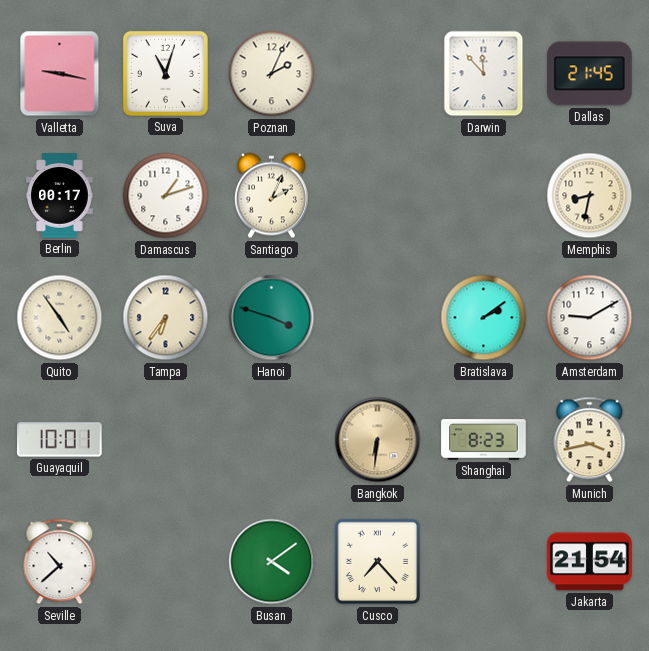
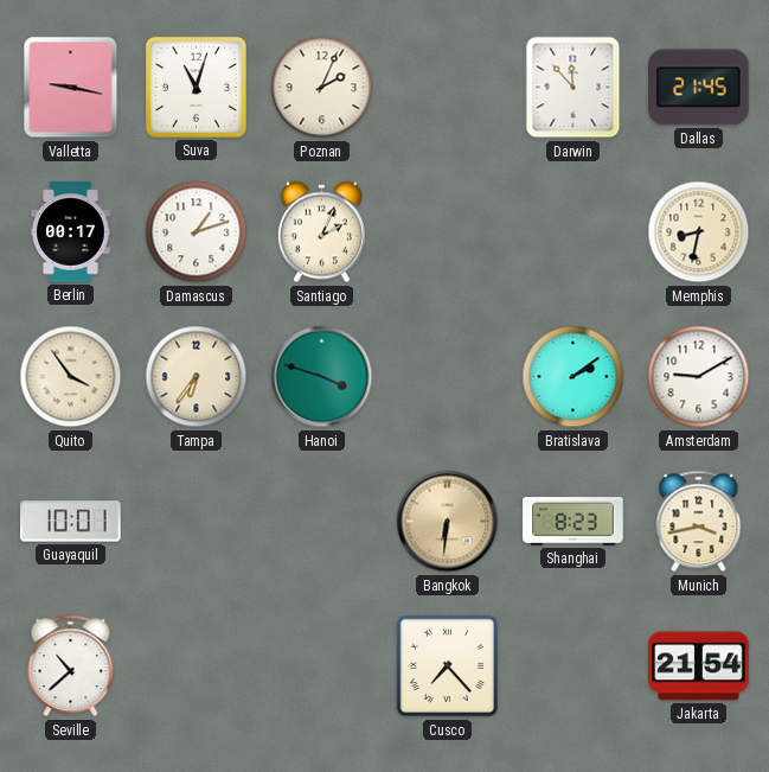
Quito: 4:54 -> 3:54 (71, 377)
Busan: 4:09 -> none (272, 562)
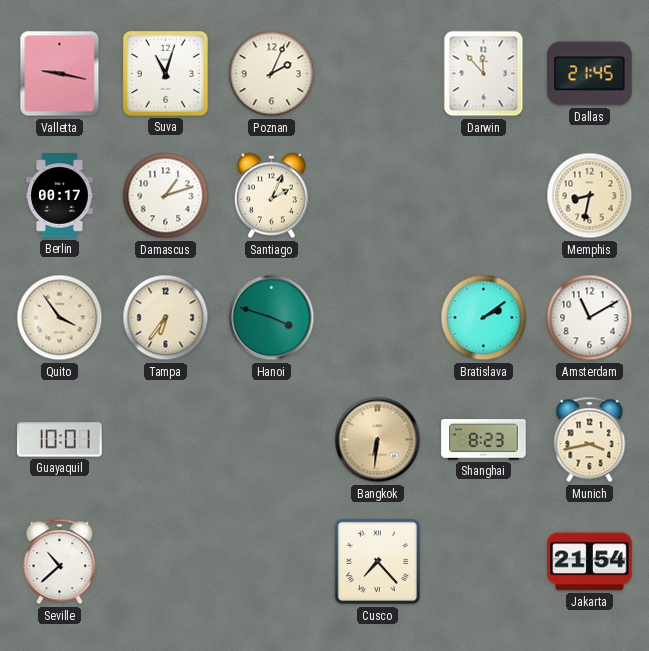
Amsterdam: 9:10 -> 11:10 (590, 318)
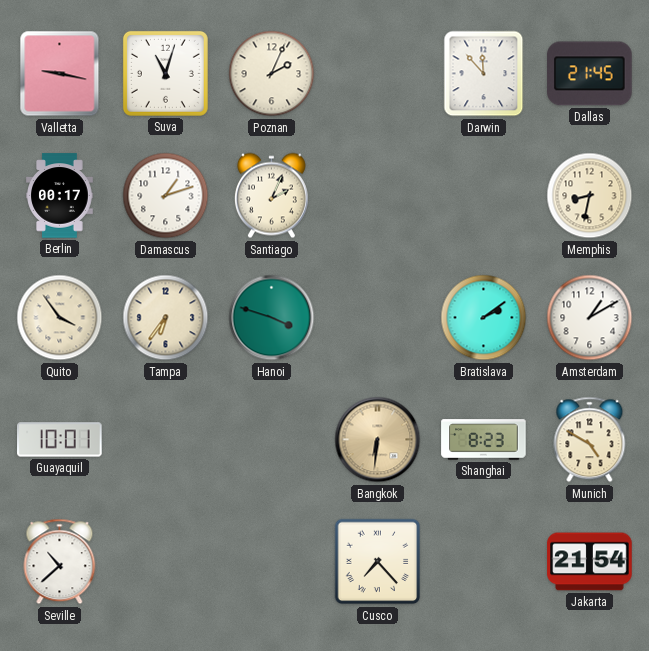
Amsterdam: 11:10 -> 1:10 (590, 318)
Munich: 3:43 -> 4:50 (590, 440)
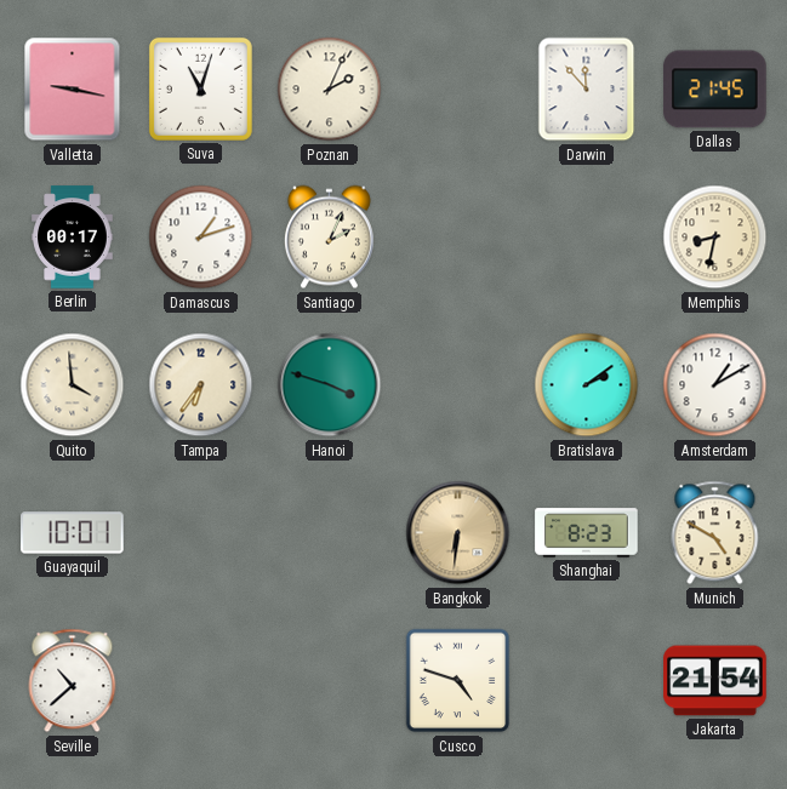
Quito: 3:54 -> 3:59 (73, 385)
Cusco: 7:23 -> 4:48 (458, 681)
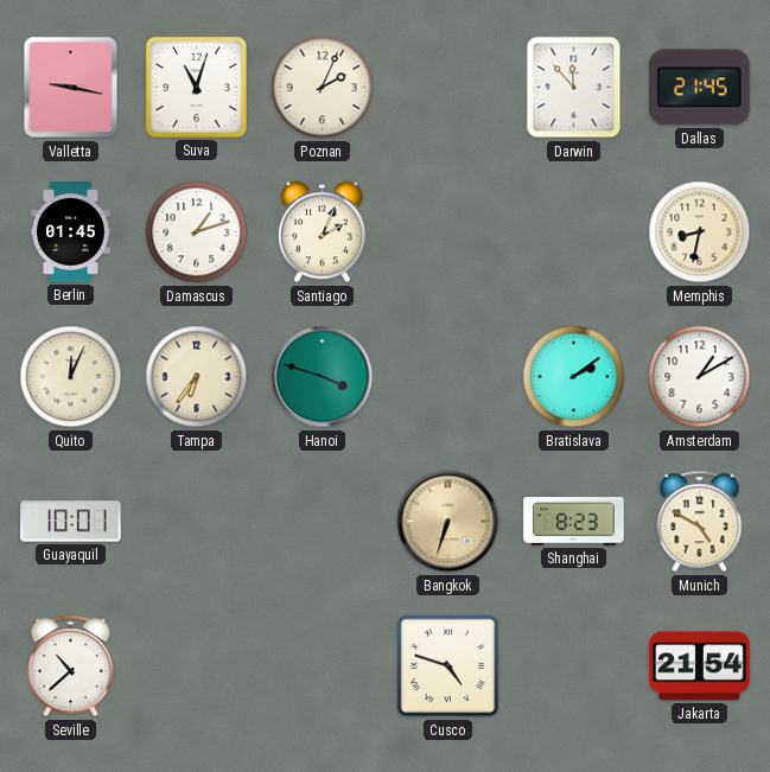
Berlin: 00:17 -> 01:45 (71, 232)
Quito: 3:59 -> 12:04 (71, 377)
Bangkok: 6:31 -> 6:33 (448, 522)
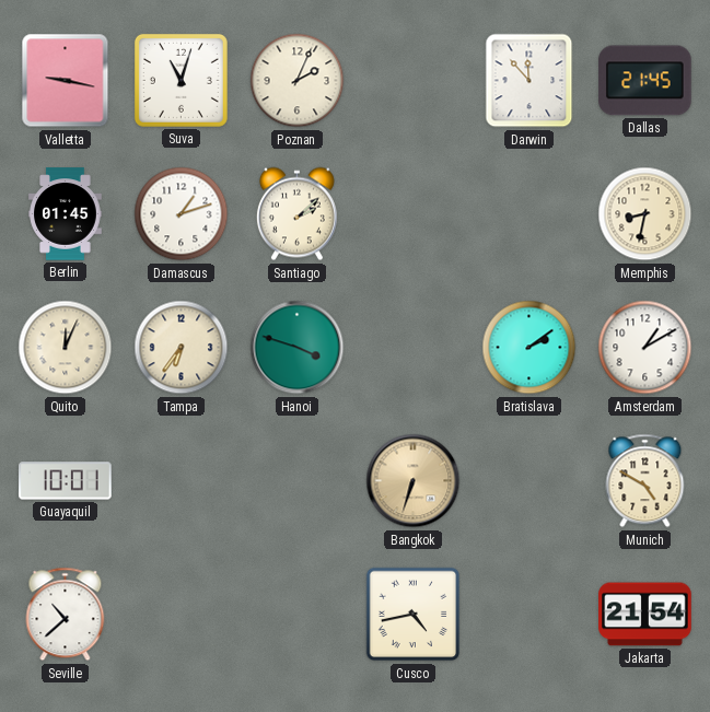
Santiago: 2:04 -> 2:08 (296, 214)
Shanghai: 8:23 -> none (574, 522)
Cusco: 4:48 -> 4:43 (414, 615)
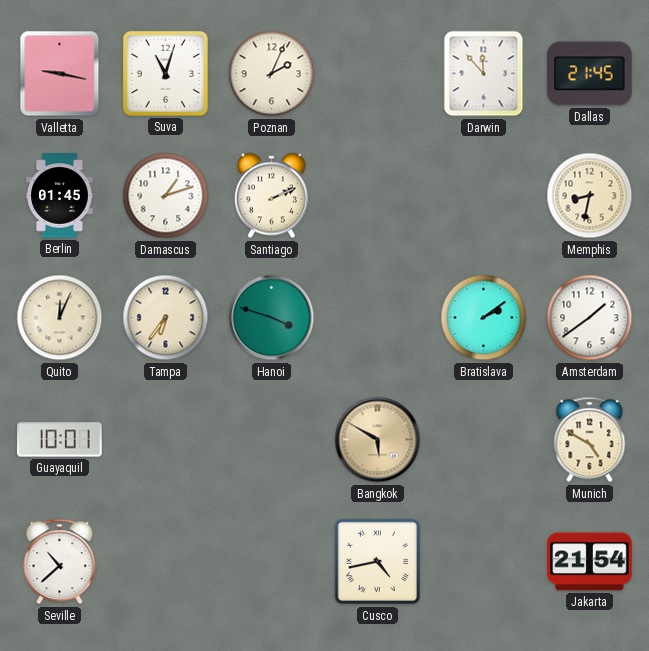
Santiago: 2:08 -> 2:11 (271, 196)
Amsterdam: 1:10 -> 1:39 (590, 318)
Bangkok: 6:33 -> 5:50 (378, 440)
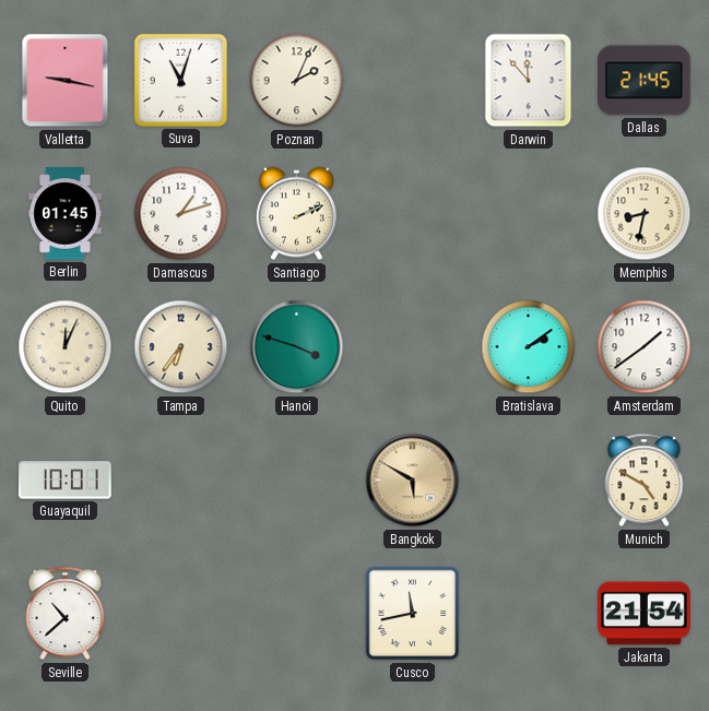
Cusco: 4:43 -> 11:43 (413, 614)
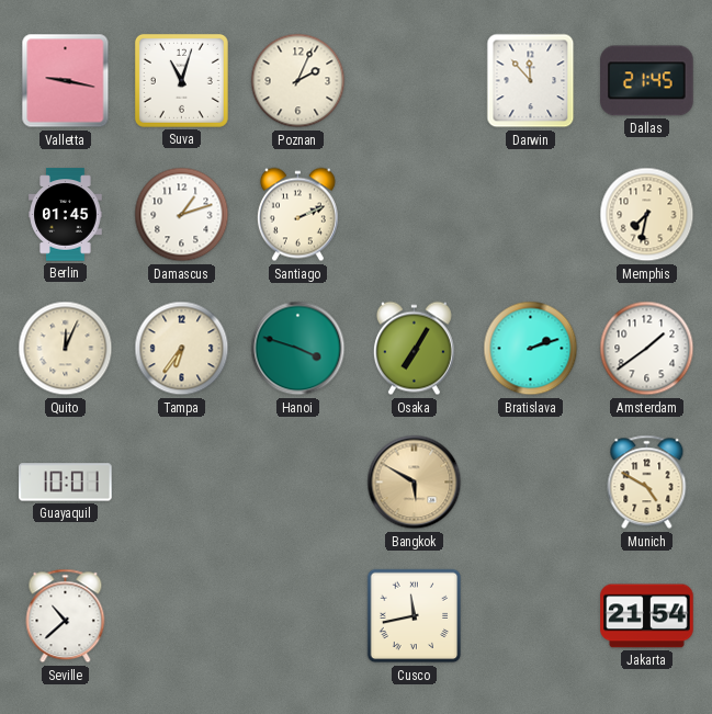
Memphis: 8:32 -> 7:32 (647, 215)
Osaka: none -> 7:05 (414, 349)
Bratislava: 2:09 -> 2:12 (531, 349)
